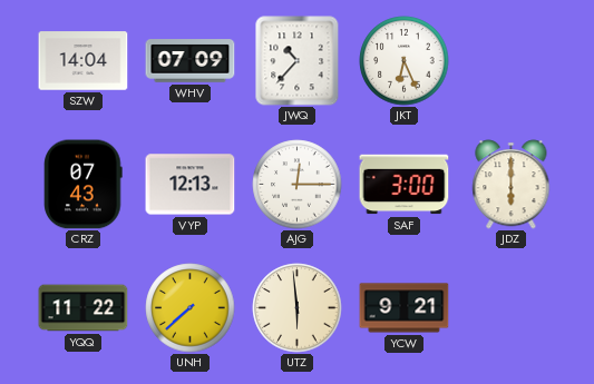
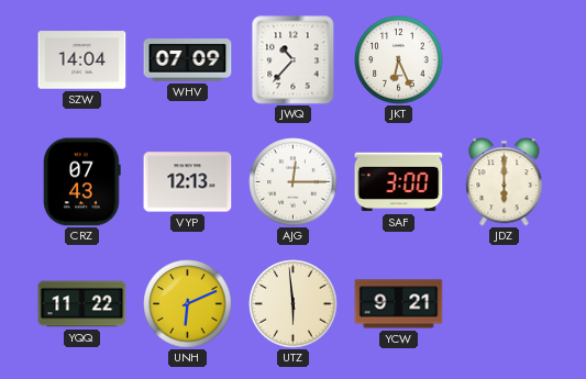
UNH: 7:38 -> 6:11 (188, 304)
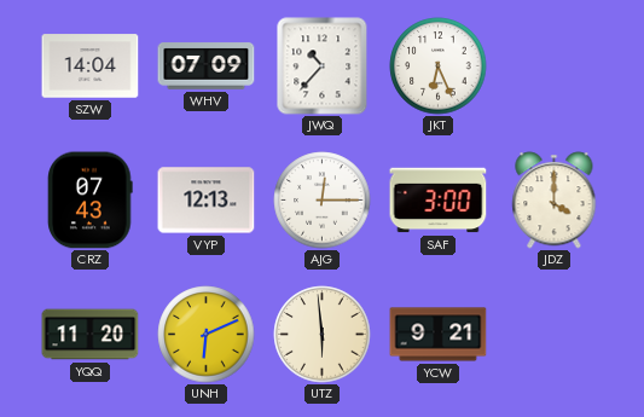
JDZ: 6:00 -> 4:00 (555, 201)
YQQ: 11:22 -> 11:20 (91, 335)
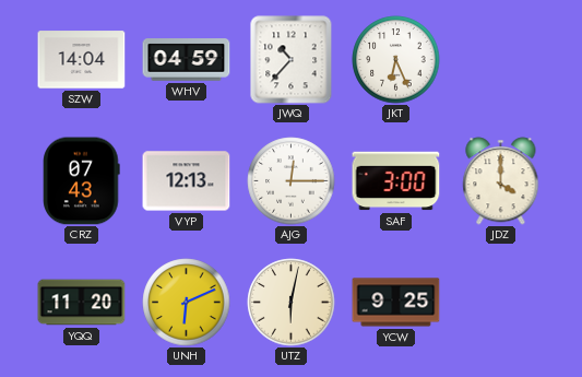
WHV: 07:09 -> 04:59 (187, 60)
UTZ: 5:59 -> 6:02 (292, 303)
YCW: 9:21 -> 9:25 (396, 303)
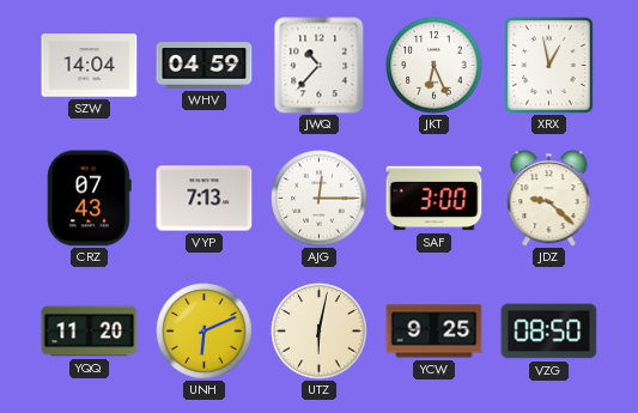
XRX: none -> 12:58 (549, 66)
VYP: 12:13 -> 7:13 (205, 199)
JDZ: 4:00 -> 9:22 (549, 199)
VZG: none -> 08:50 (549, 332)
